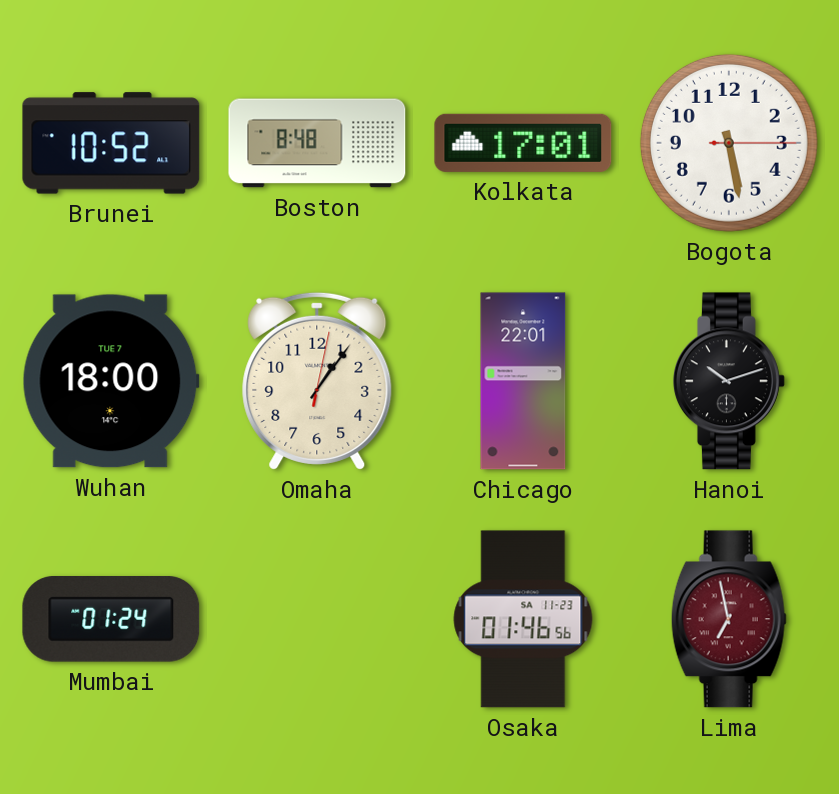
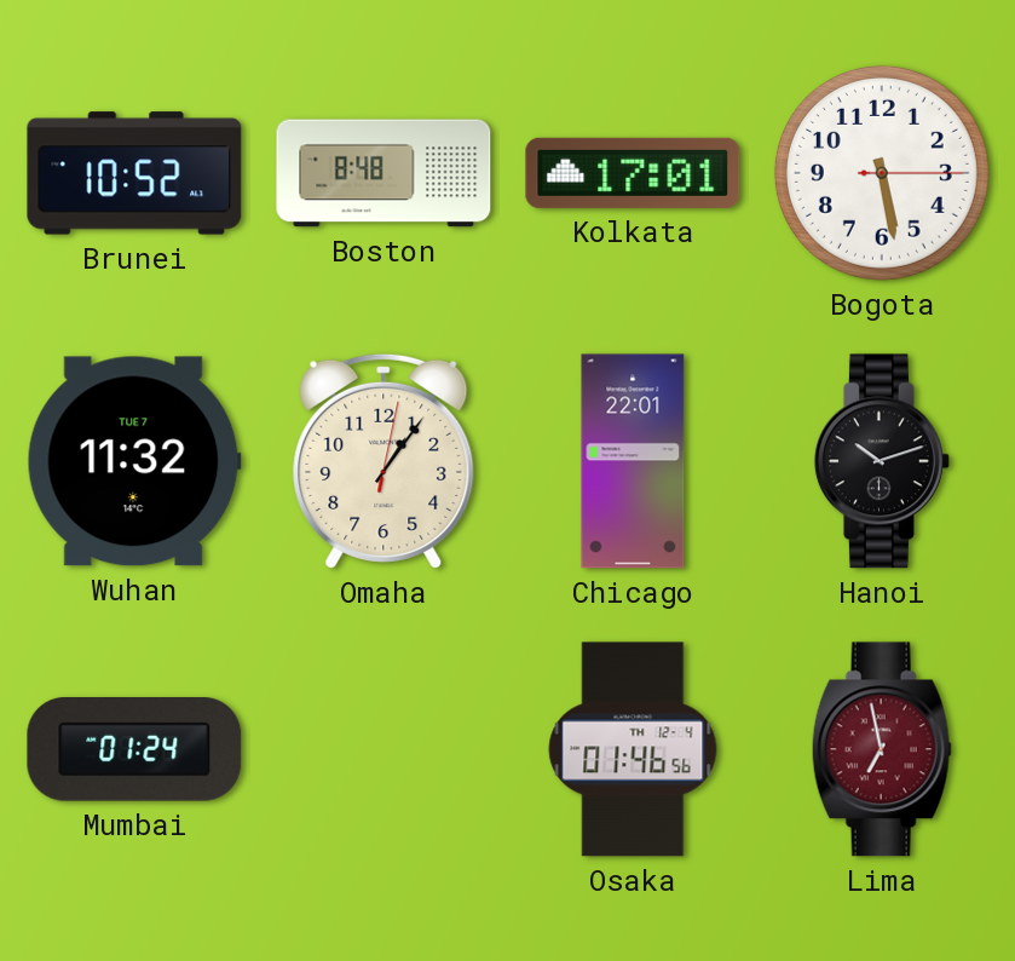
Wuhan: 18:00 -> 11:32 (134, 461)
Osaka date: SA 11-23 -> TH 12-4 (633, 749)
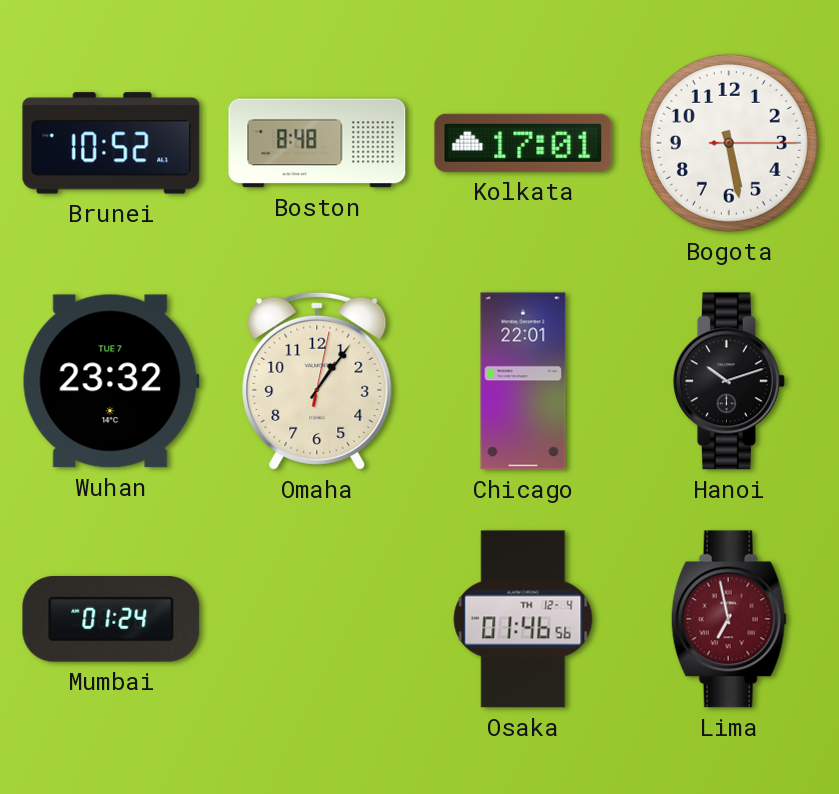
Wuhan: 11:32 -> 23:32 (111, 381)
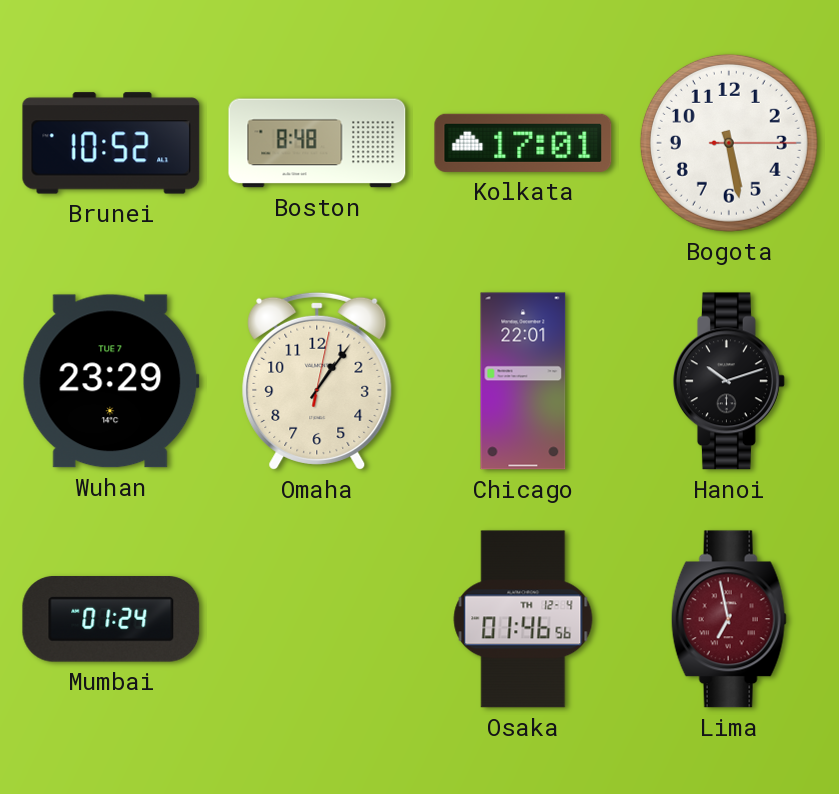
Wuhan: 23:32 -> 23:29 (111, 381)
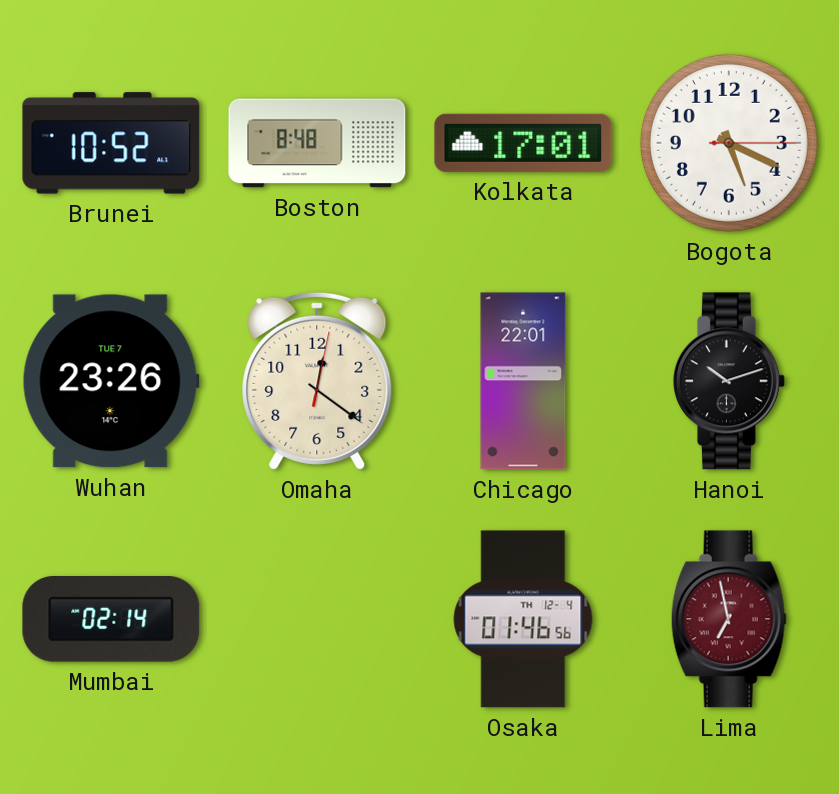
Bogota: 5:28 -> 5:19 (729, 143)
Wuhan: 23:29 -> 23:26 (111, 381)
Omaha: 1:06 -> 12:21 (317, 381)
Mumbai: 01:24 -> 02:14 (111, 620)
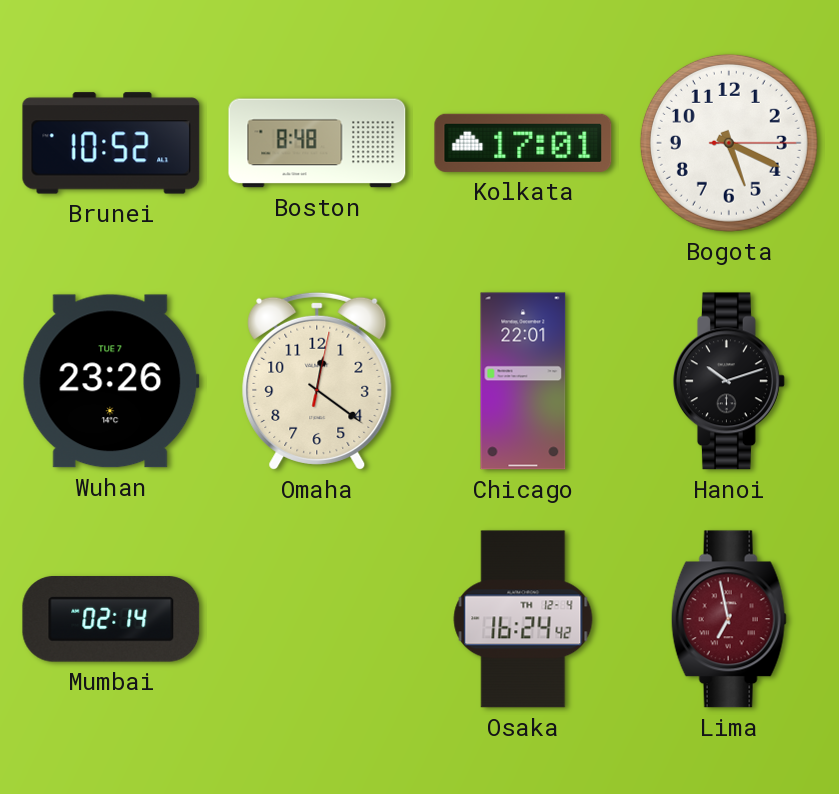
Osaka: 01:46 -> 16:24 (523, 619)
